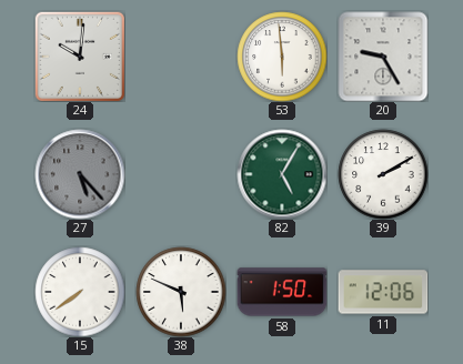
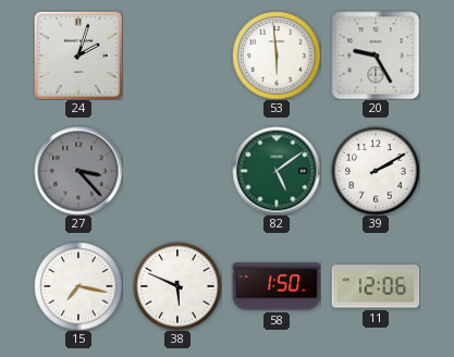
24: 10:01 -> 2:03 (78, 56)
27: 5:23 -> 3:23 (78, 171)
82: 5:05 -> 5:09 (277, 171)
15: 7:39 -> 7:17 (78, 286)
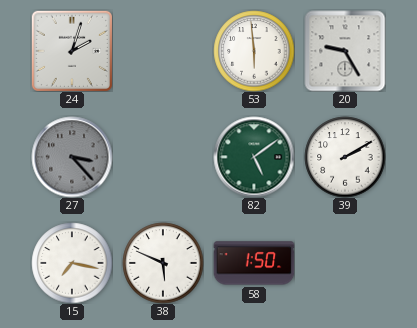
11: 12:06 -> none (376, 286)
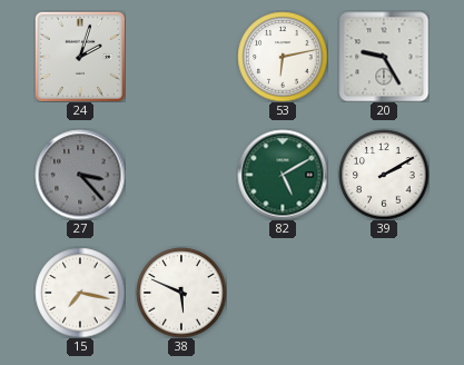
53: 5:59 -> 6:13 (283, 57)
82: 5:09 -> 5:10 (283, 175)
58: 1:50 -> none (254, 263)
